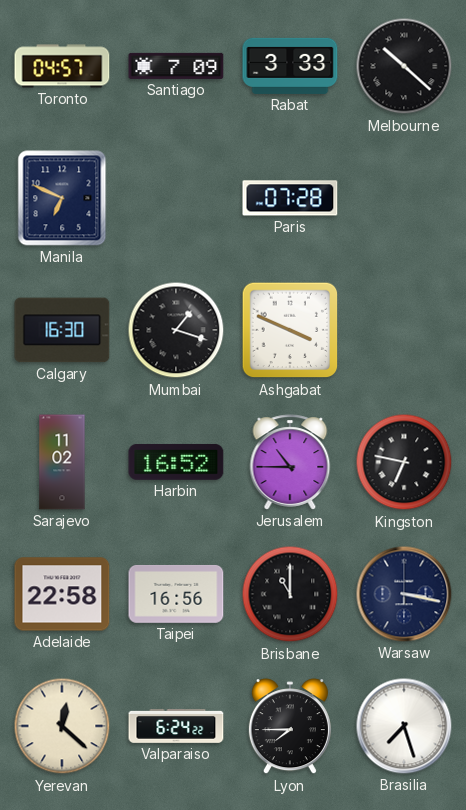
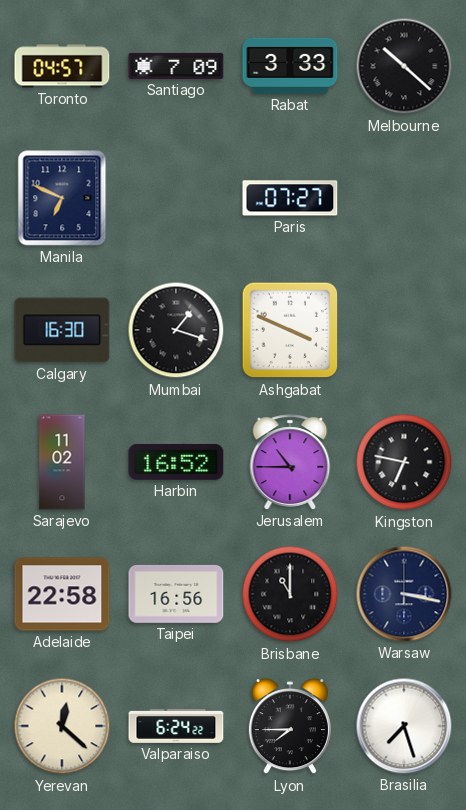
Paris: 07:28 -> 07:27 (290, 198)
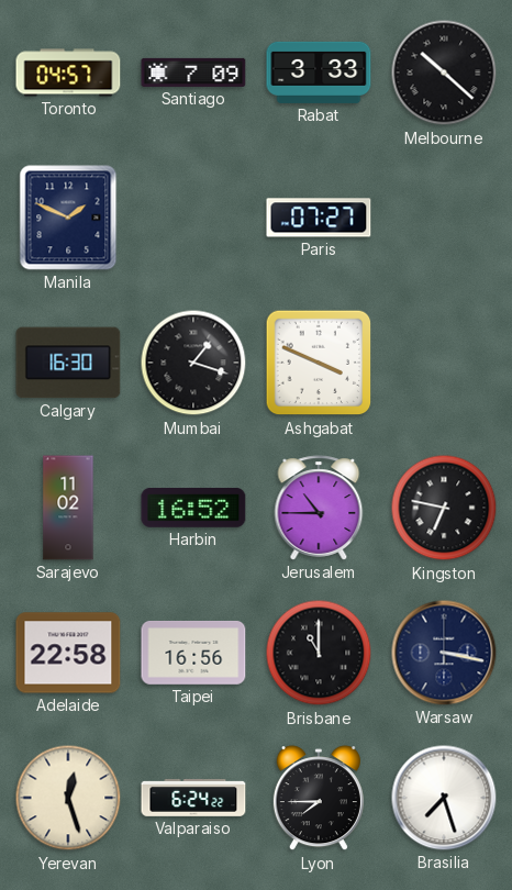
Manila: 6:49 -> 1:49 (68, 218)
Yerevan: 12:22 -> 12:27 (68, 798)
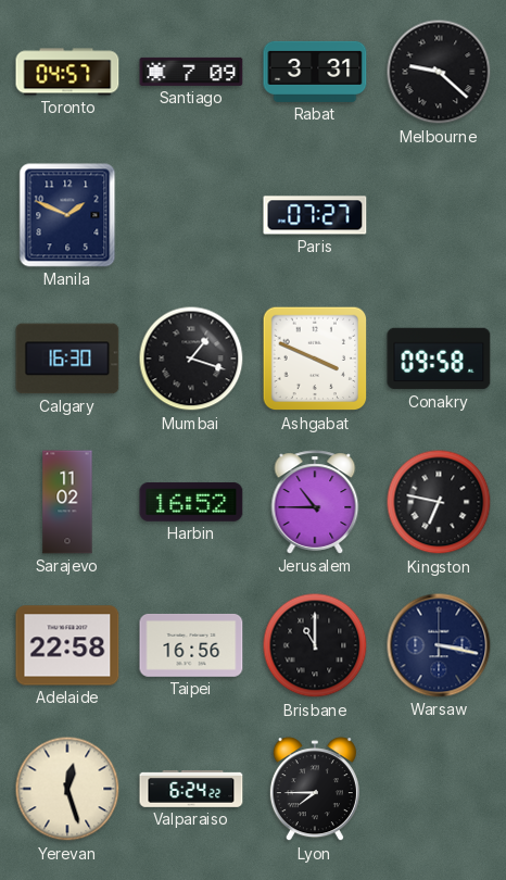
Rabat: 3:33 -> 3:31 (315, 72)
Melbourne: 10:22 -> 9:22 (439, 72)
Conakry: none -> 09:58 (439, 359)
Brasilia: 7:27 -> none (444, 798)
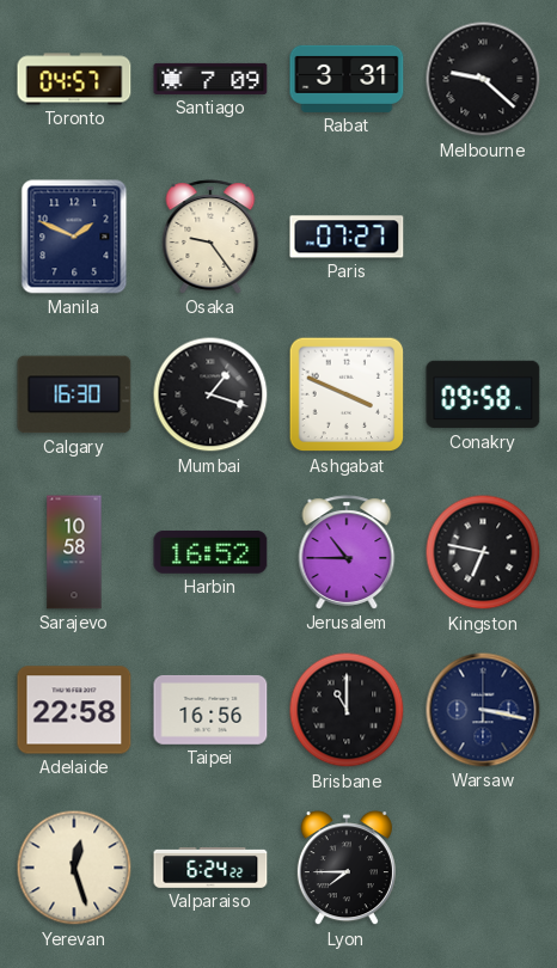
Osaka: none -> 9:24 (210, 237)
Sarajevo: 11:02 -> 10:58 (74, 552)
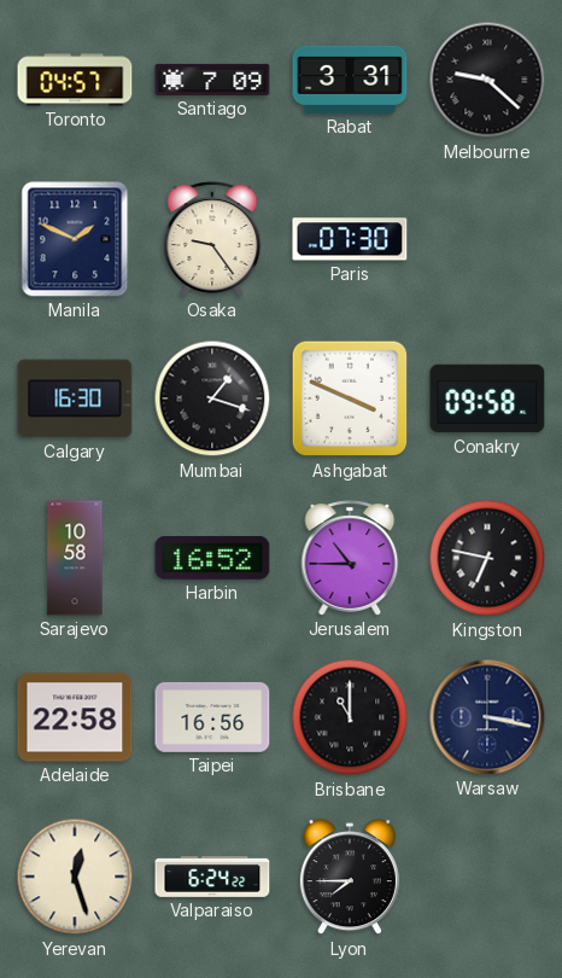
Paris: 07:27 -> 07:30 (350, 239)
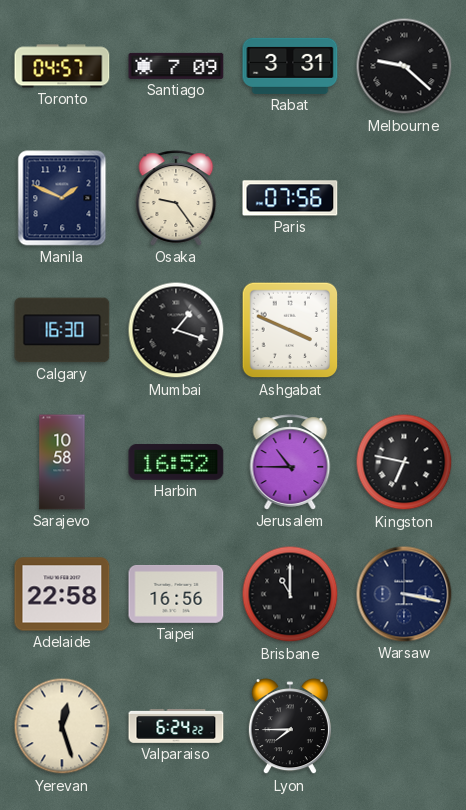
Paris: 07:30 -> 07:56 (290, 198)
Conakry: 09:58 -> none (487, 398)
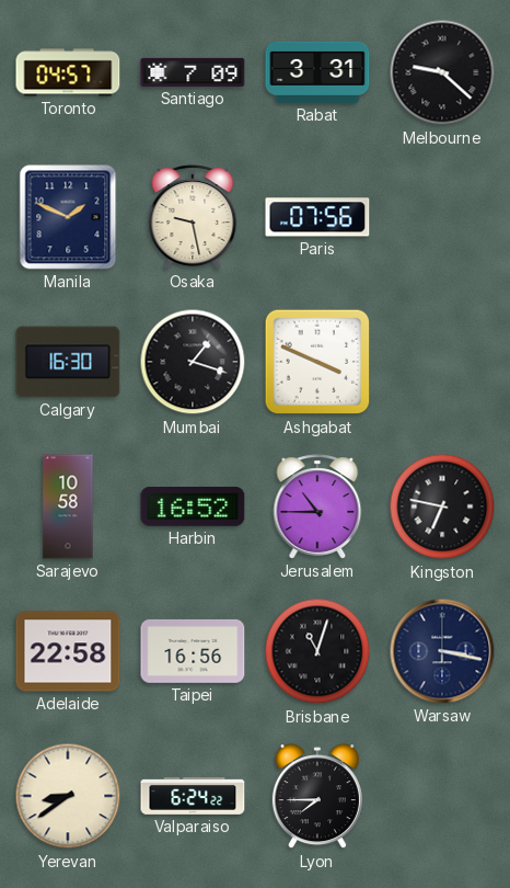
Osaka: 9:24 -> 9:28 (193, 217)
Brisbane: 11:00 -> 11:03 (317, 651)
Yerevan: 12:27 -> 8:39 (68, 796)
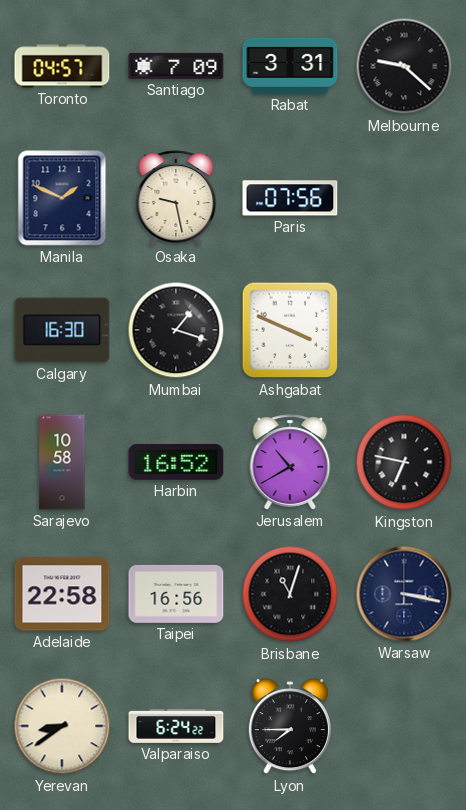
Jerusalem: 10:45 -> 10:40 (290, 462)
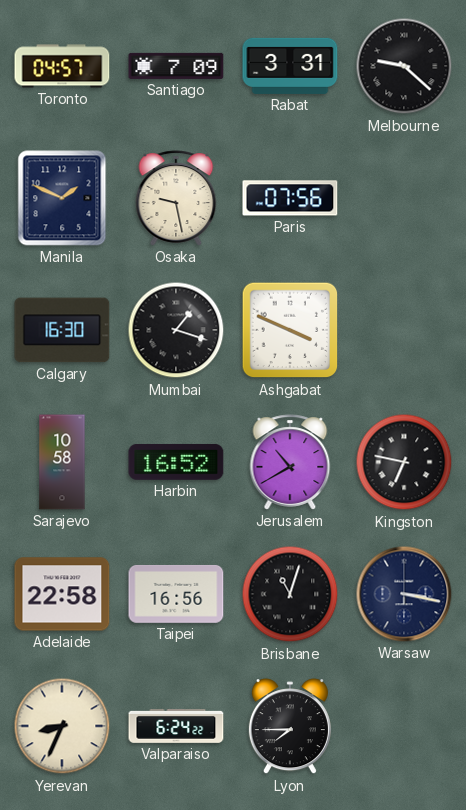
Yerevan: 8:39 -> 8:34 (62, 726)
